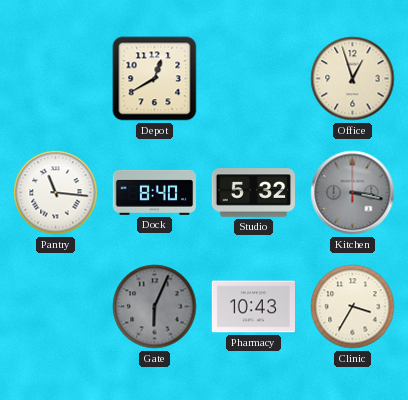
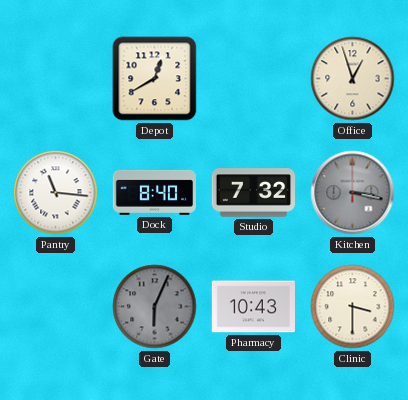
Studio: 5:32 -> 7:32 (254, 193)
Clinic: 3:35 -> 3:30 (353, 307)
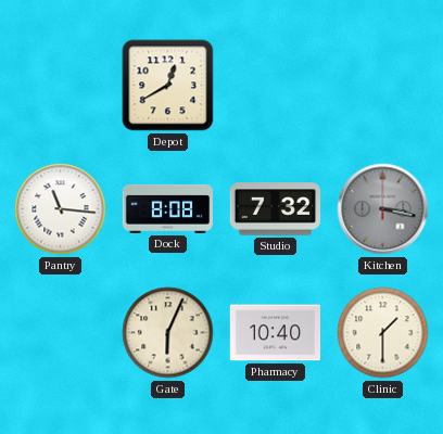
Office: 12:57 -> none (353, 79)
Dock: 8:40 -> 8:08 (167, 208)
Gate dial: grey -> cream (168, 333)
Pharmacy: 10:43 -> 10:40 (275, 333)
Clinic: 3:30 -> 1:30 (383, 333)
